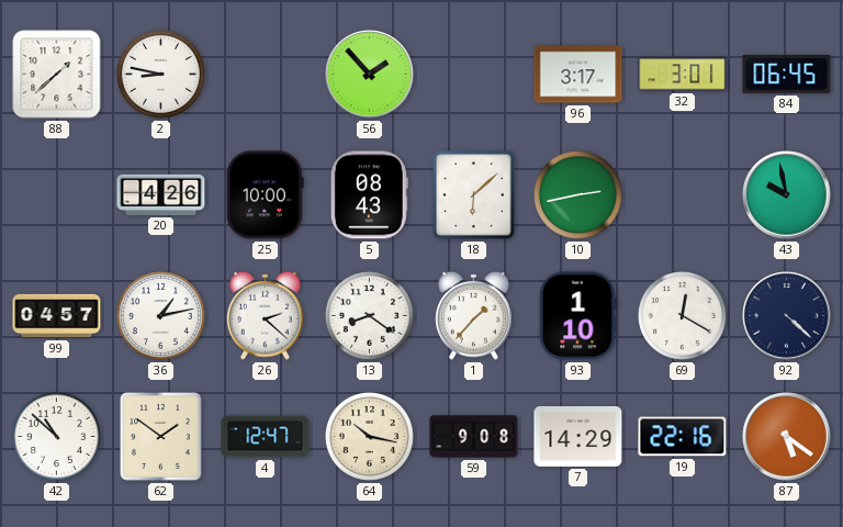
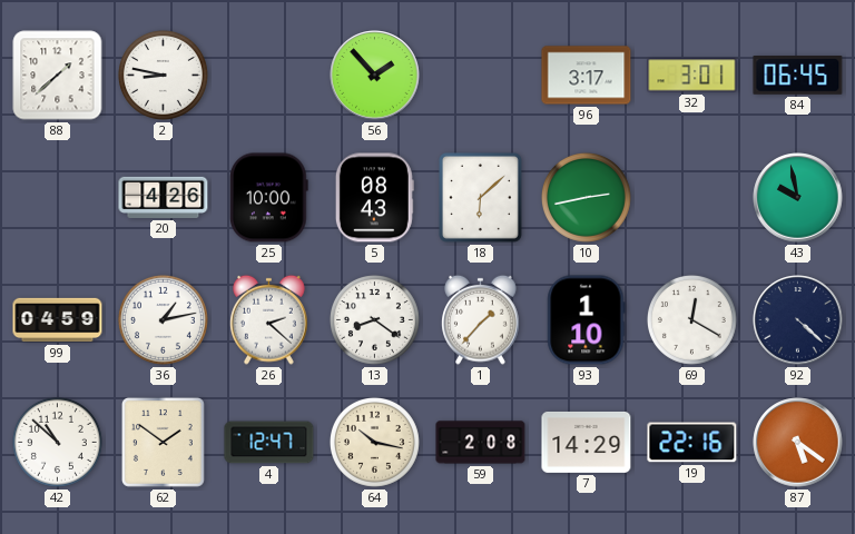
99: 04:57 -> 04:59 (58, 320)
59: 9:08 -> 2:08 (481, 443)
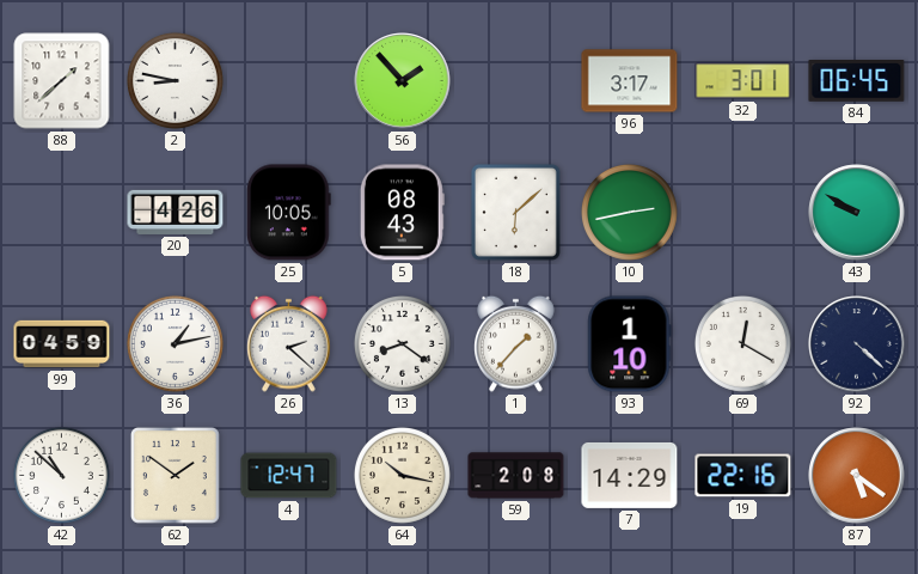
25: 10:00 -> 10:05 (289, 213)
43: 9:58 -> 9:50 (857, 213)
